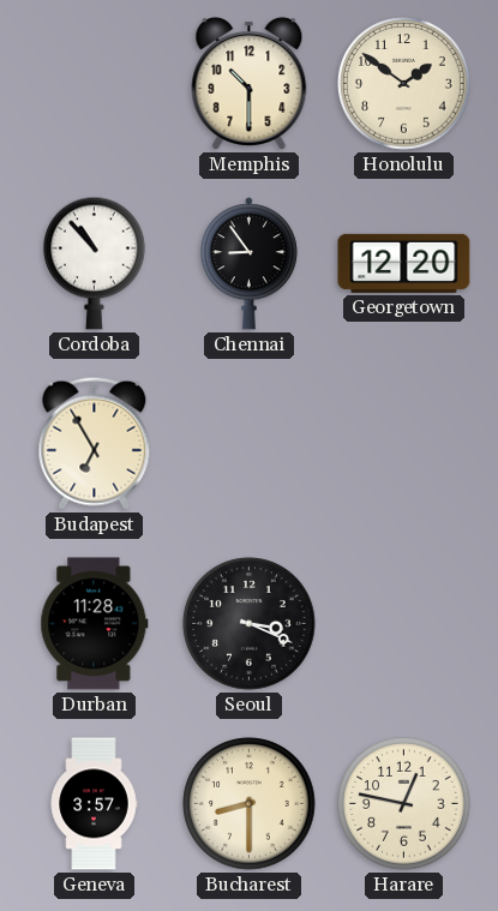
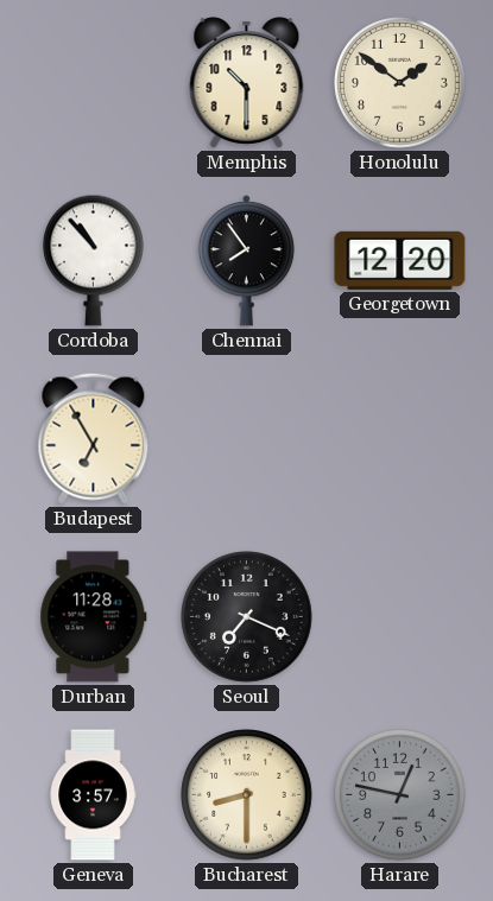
Chennai: 8:54 -> 7:54 (246, 261)
Seoul: 3:19 -> 7:19 (247, 617)
Harare dial: cream -> grey (400, 795)
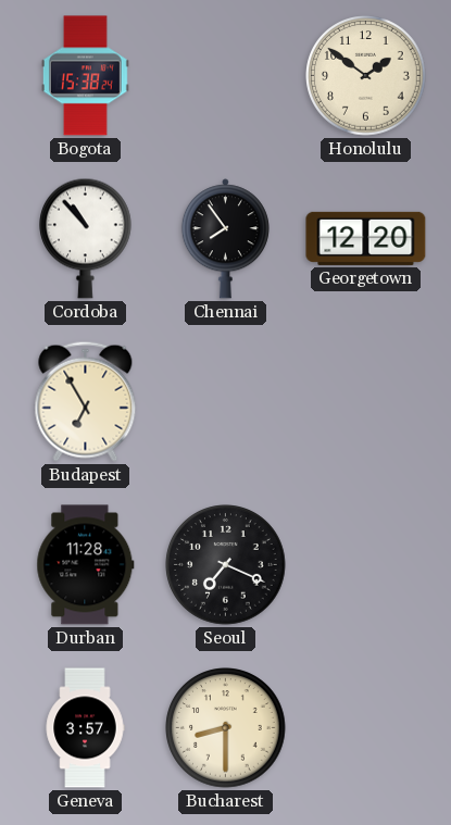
Bogota: none -> 15:38 (85, 76)
Memphis: 10:30 -> none (247, 83)
Harare: 12:47 -> none (400, 795)
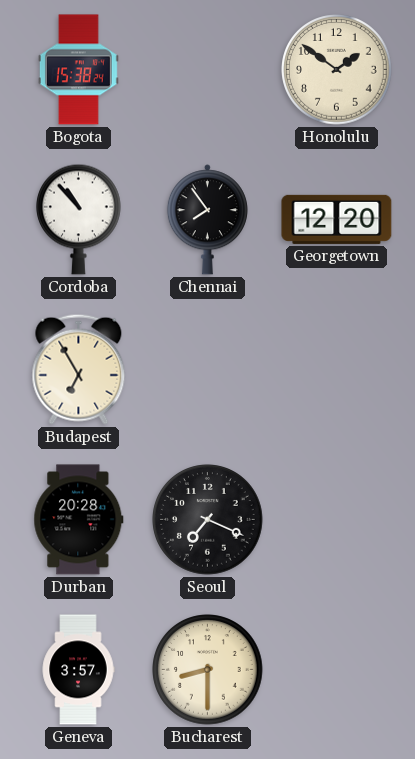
Durban: 11:28 -> 20:28 (79, 520)
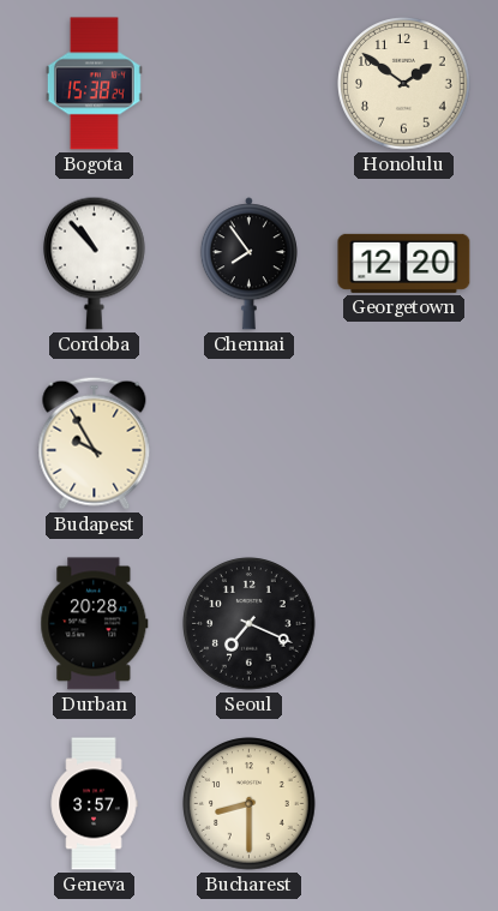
Budapest: 6:55 -> 9:55 (95, 443)
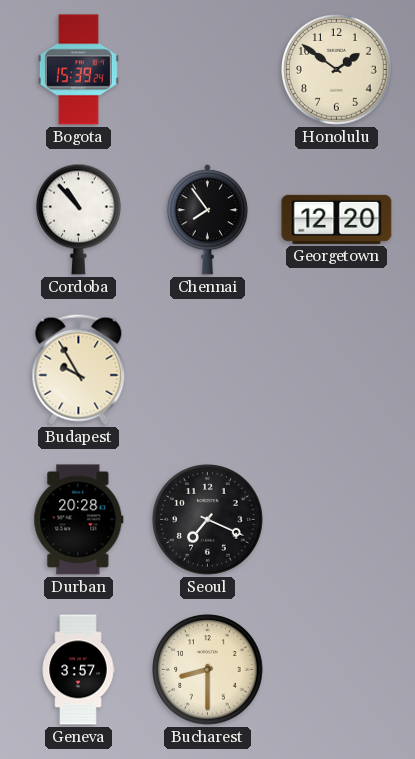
Bogota: 15:38 -> 15:39 (78, 70)
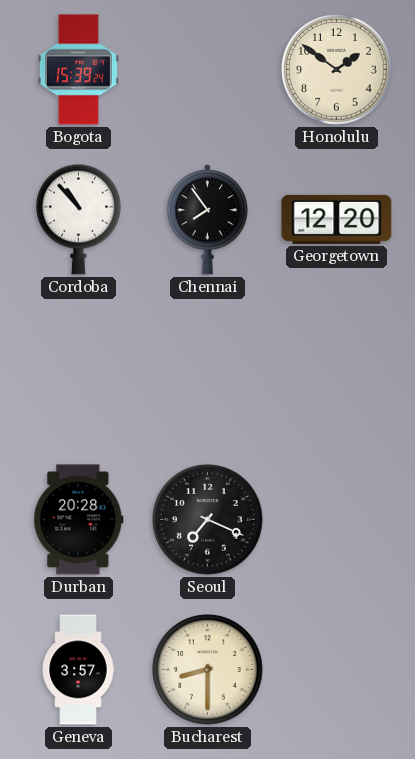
Budapest: 9:55 -> none (79, 369)
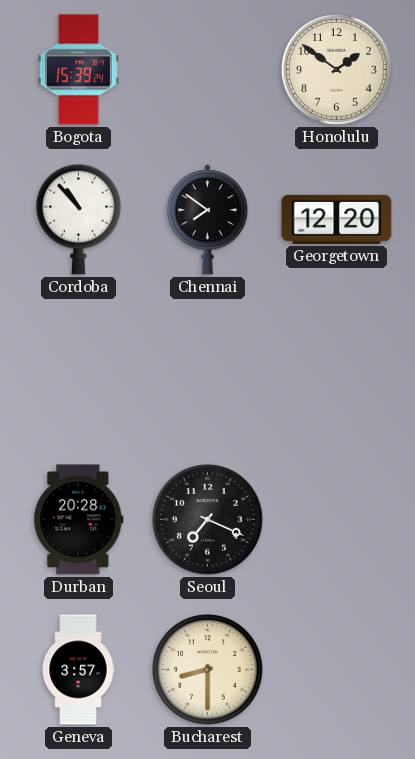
Chennai: 7:54 -> 7:51 (207, 220)
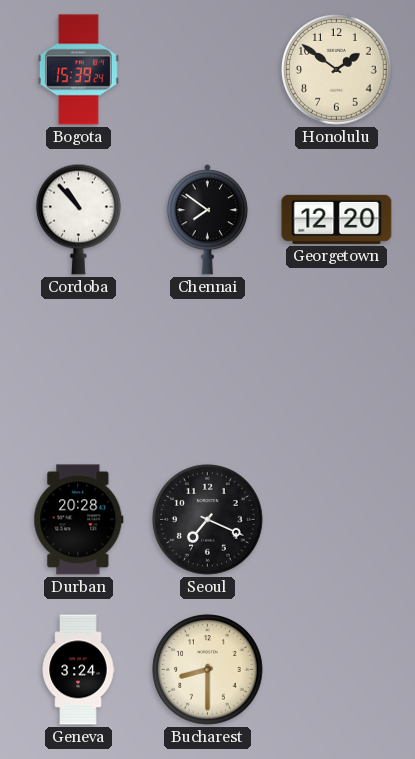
Geneva: 3:57 -> 3:24 (78, 670)
